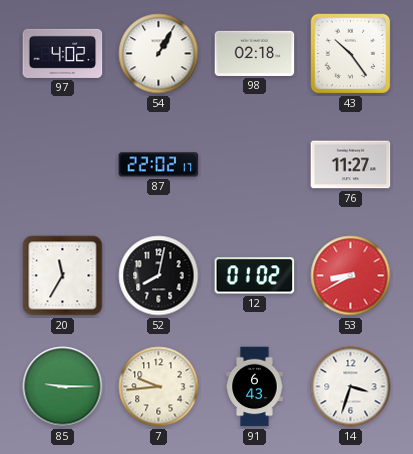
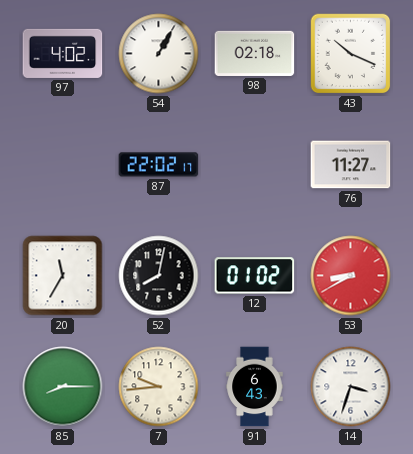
43: 10:24 -> 10:19 (351, 54)
85: 9:15 -> 8:15 (63, 387)
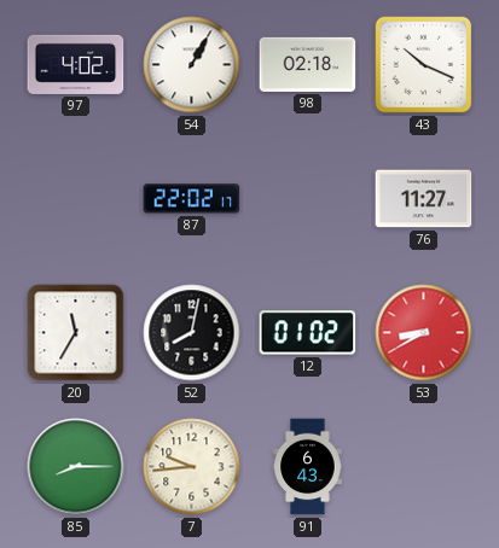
14: 3:33 -> none (351, 387)
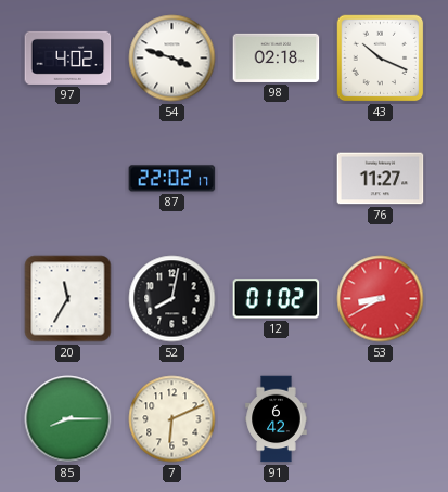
54: 1:05 -> 3:48 (172, 59)
7: 9:44 -> 6:11 (172, 419)
91: 6:43 -> 6:42 (277, 419)
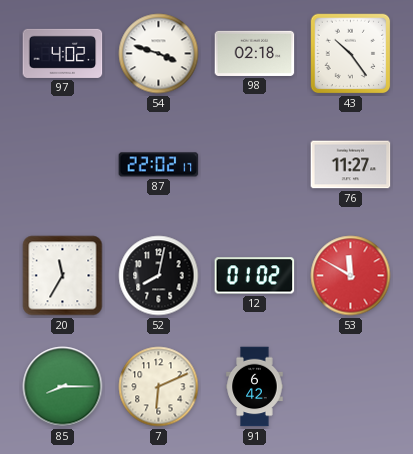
43: 10:19 -> 10:24 (351, 54)
53: 8:40 -> 11:50 (351, 276)
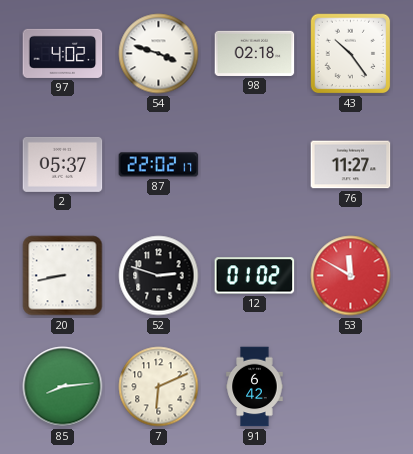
2: none -> 05:37 (63, 164)
20: 11:35 -> 8:43 (63, 276)
52: 8:02 -> 2:48 (159, 276)
85: 8:15 -> 8:14 (63, 387)
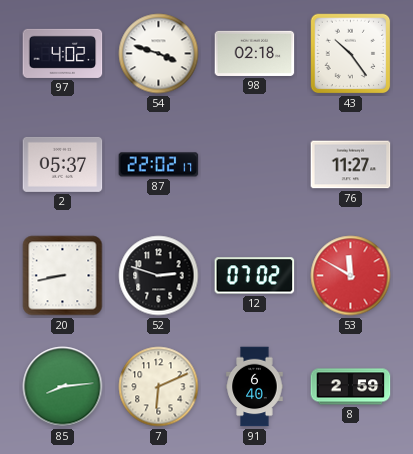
12: 01:02 -> 07:02 (255, 276)
91: 6:42 -> 6:40 (255, 387)
8: none -> 2:59 (351, 387)
